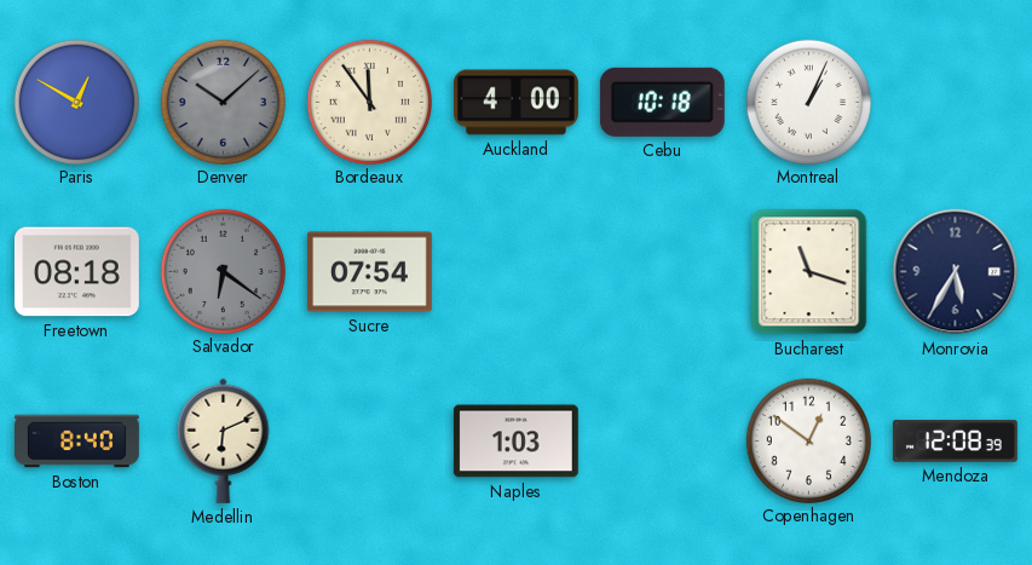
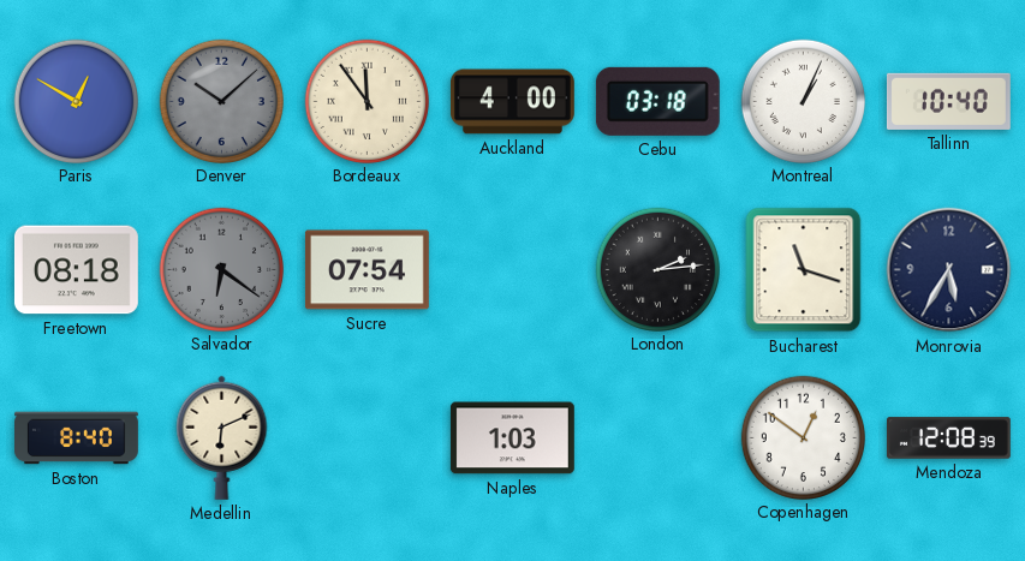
Cebu: 10:18 -> 03:18 (657, 101)
Tallinn: none -> 10:40 (948, 101)
London: none -> 2:14 (657, 269)
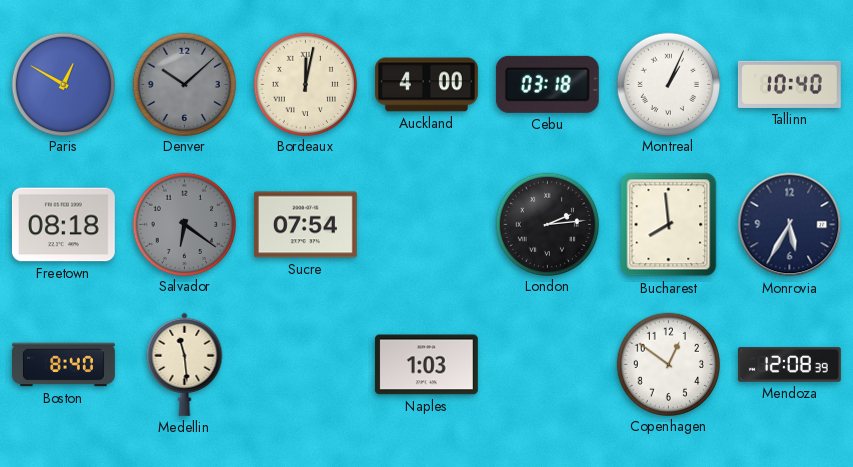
Bordeaux: 11:54 -> 12:02 (305, 84)
Bucharest: 11:18 -> 7:59 (669, 225)
Medellin: 6:11 -> 11:29 (185, 364)
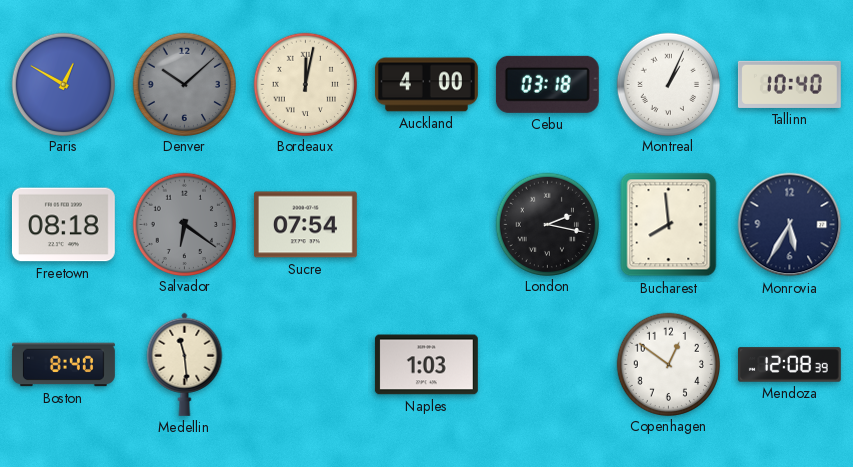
London: 2:14 -> 2:17 (547, 224)
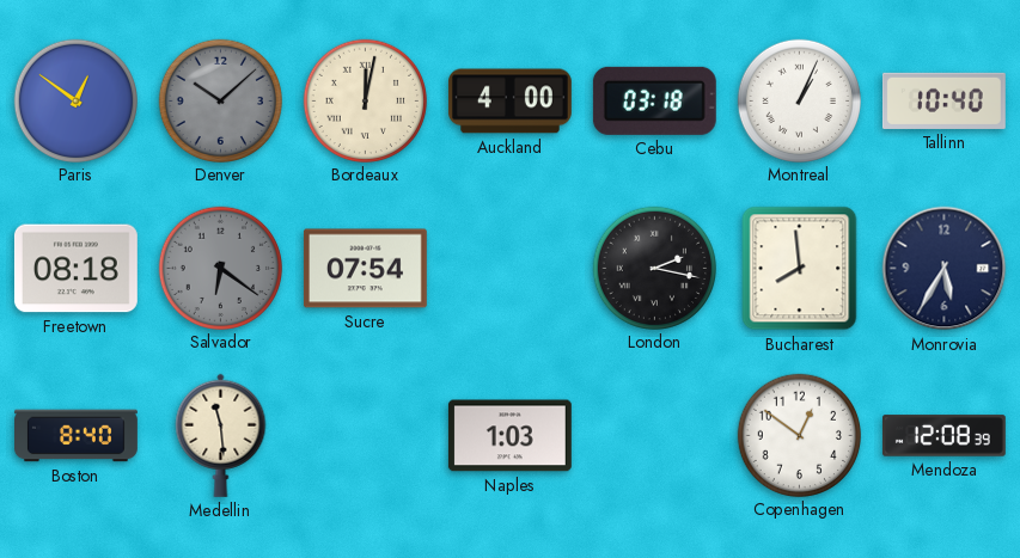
Paris: 12:50 -> 12:51 (75, 100)
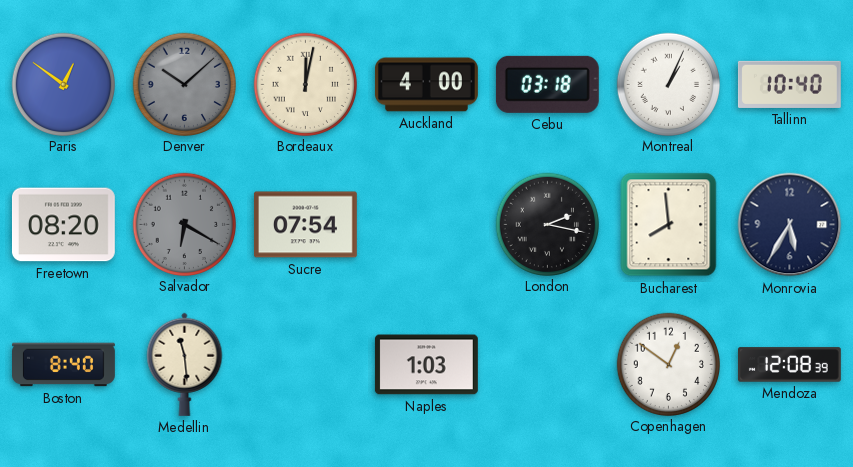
Freetown: 08:18 -> 08:20 (63, 225)
Salvador: 6:21 -> 6:20 (184, 224)
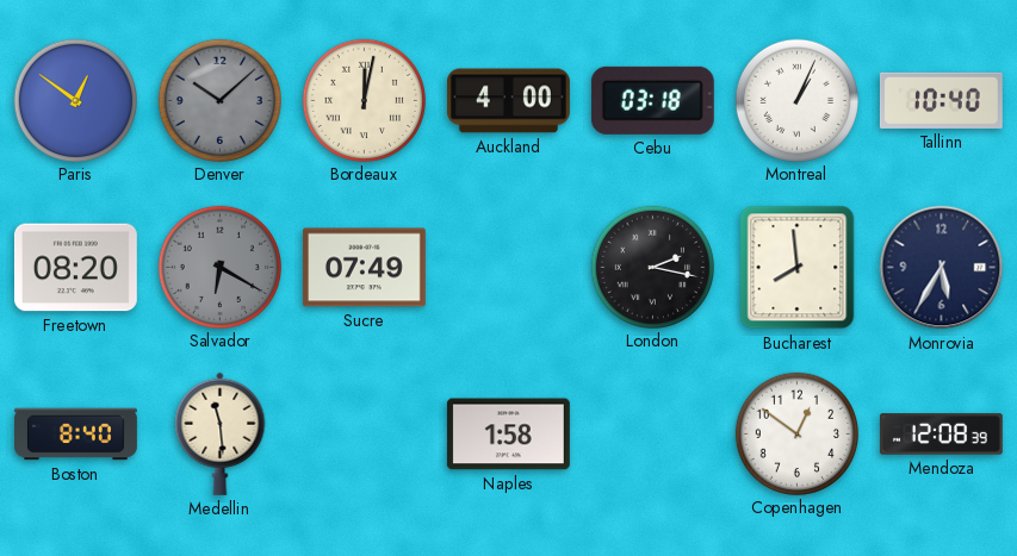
Sucre: 07:54 -> 07:49 (364, 268)
Naples: 1:03 -> 1:58 (508, 435)
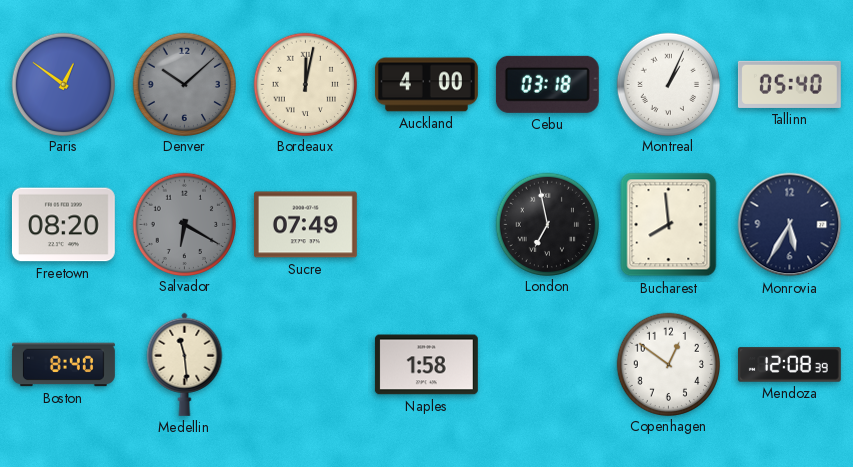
Tallinn: 10:40 -> 05:40 (789, 84)
London: 2:17 -> 6:58 (547, 224)
